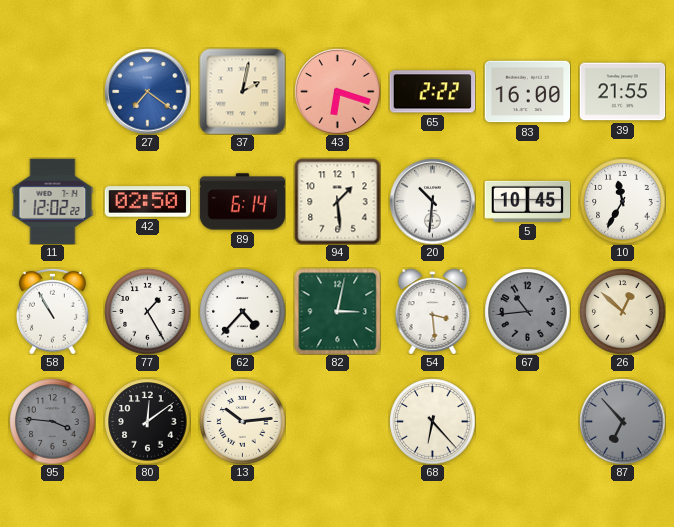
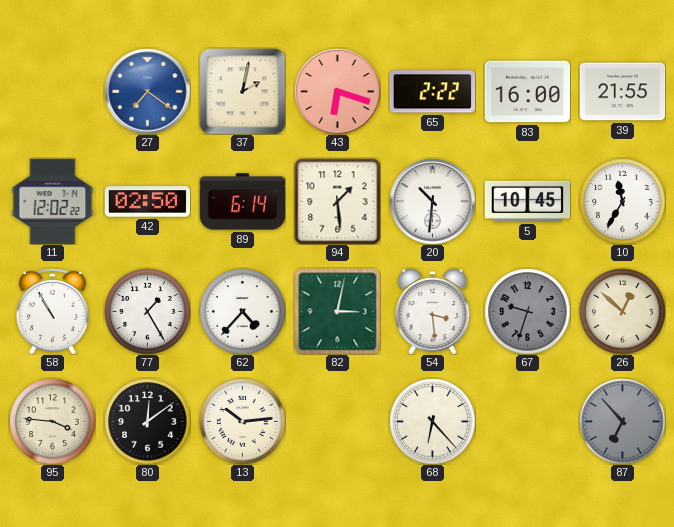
67: 10:44 -> 9:33 (527, 311)
95 dial: grey -> cream (52, 421)
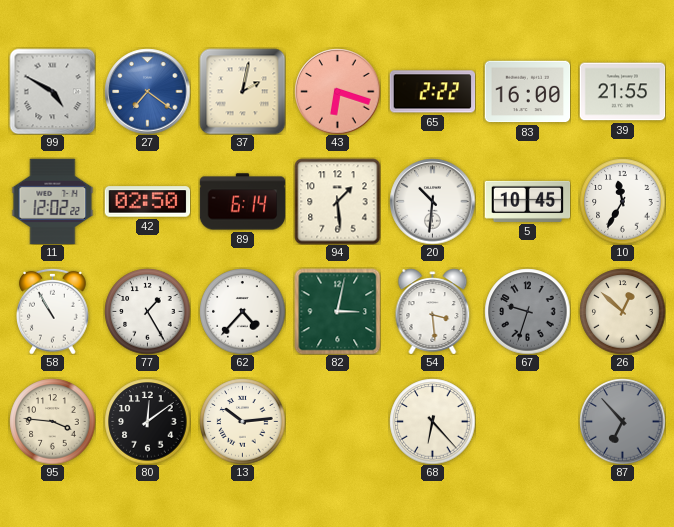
99: none -> 4:50 (52, 91)
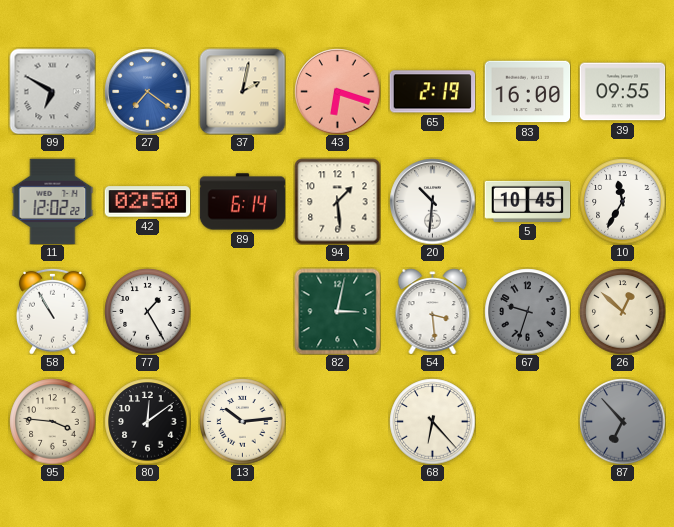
99: 4:50 -> 6:50 (52, 91)
65: 2:22 -> 2:19 (432, 92)
39: 21:55 -> 09:55 (622, 92)
62: 4:37 -> none (242, 311)
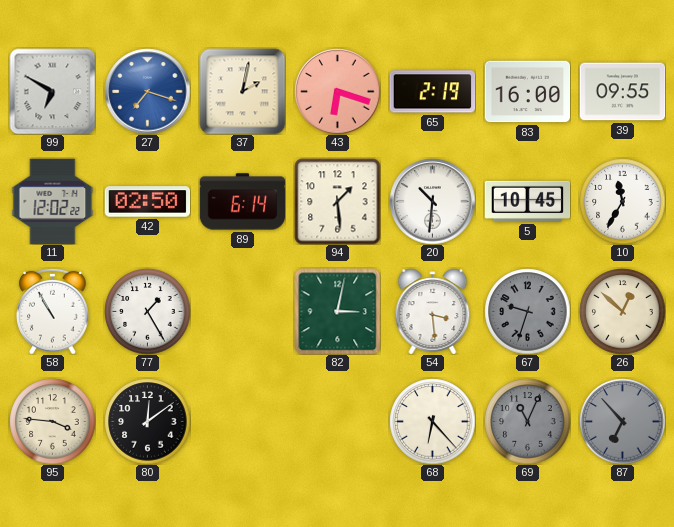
27: 7:21 -> 7:18 (147, 91)
13: 10:14 -> none (242, 421)
69: none -> 11:04 (527, 421)
